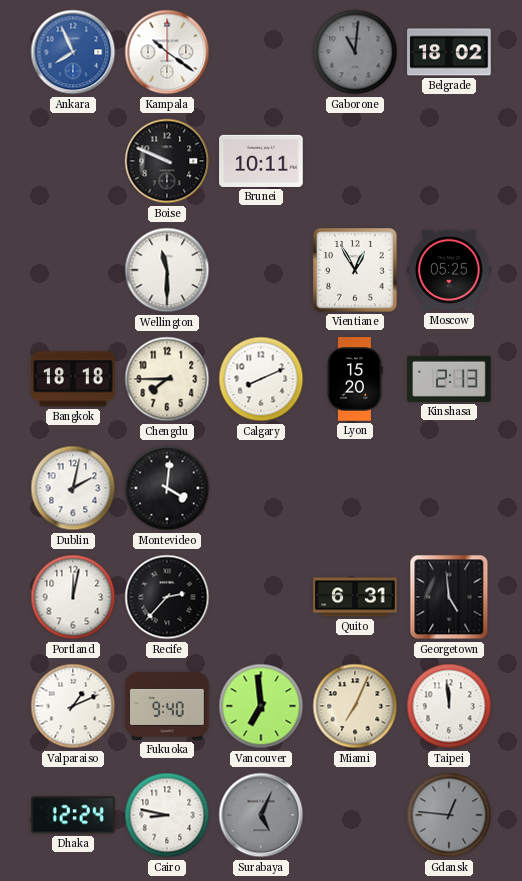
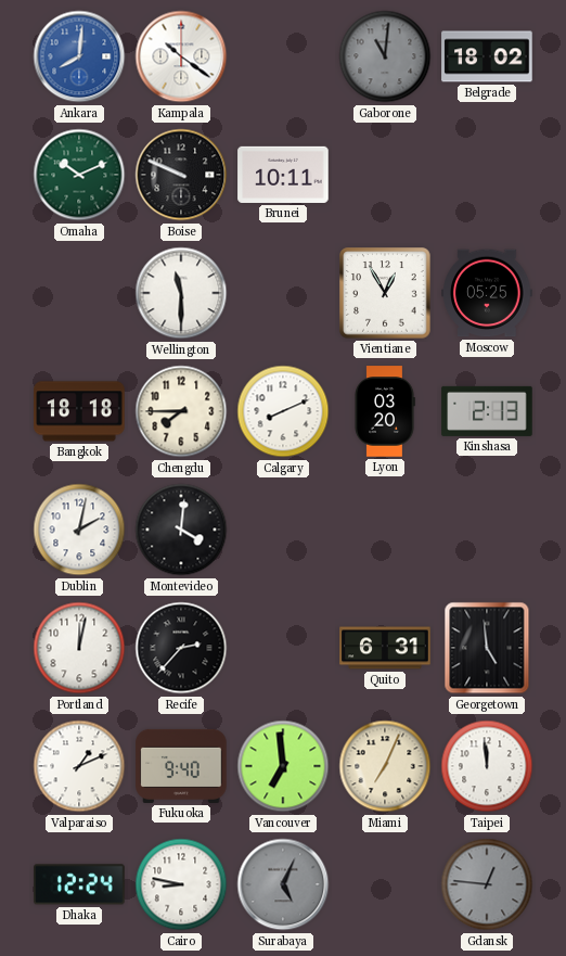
Ankara: 7:56 -> 8:01 (79, 56)
Omaha: none -> 10:11 (79, 175)
Lyon: 15:20 -> 03:20 (385, 411)
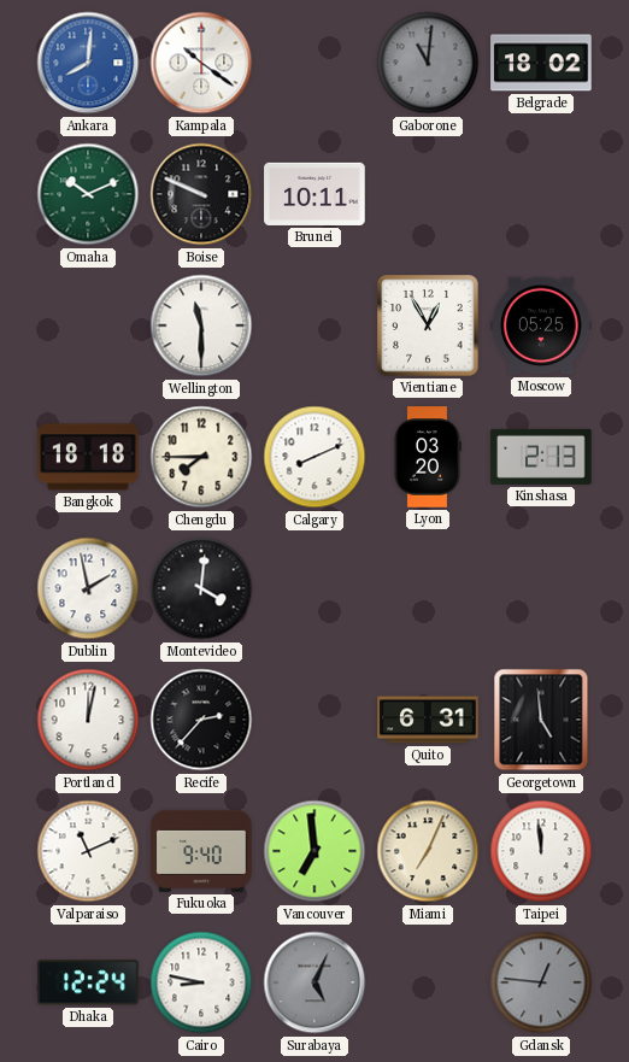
Dublin: 2:02 -> 1:58 (88, 588)
Valparaiso: 1:11 -> 11:11 (88, 851)
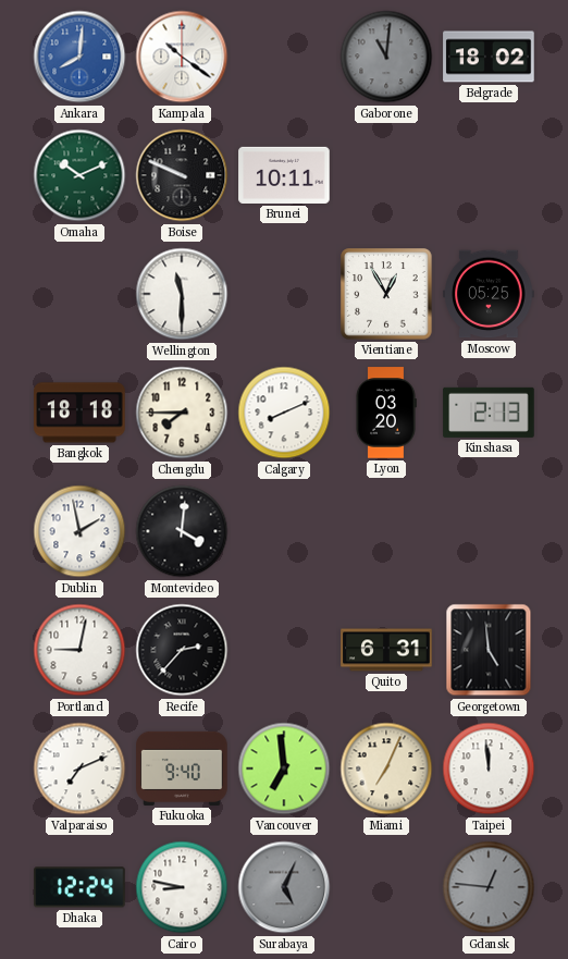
Portland: 12:02 -> 9:02 (79, 650)
Valparaiso: 11:11 -> 7:11 (79, 769)
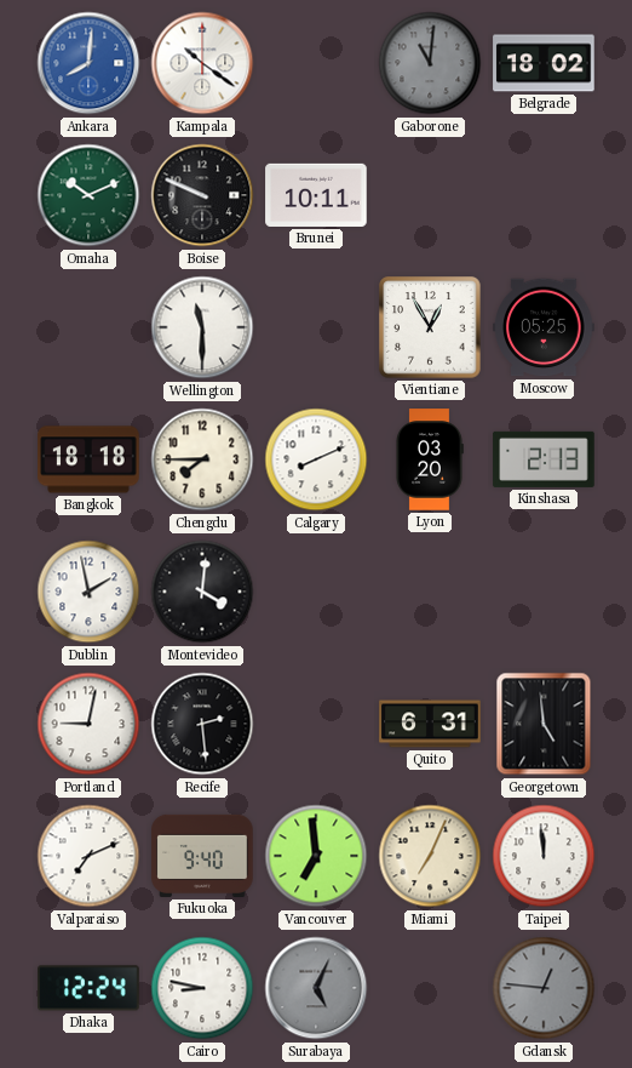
Recife: 2:37 -> 2:29 (202, 724)
